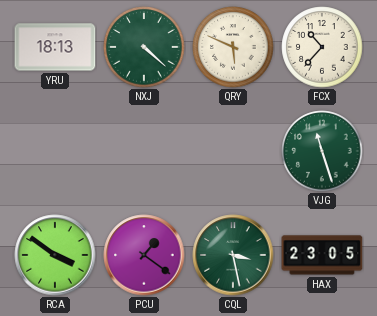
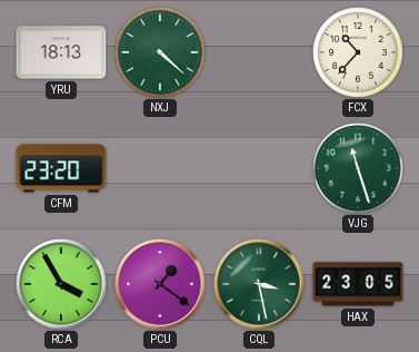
QRY: 5:49 -> none (233, 47)
CFM: none -> 23:20 (61, 168)
RCA: 3:51 -> 3:55 (61, 284)
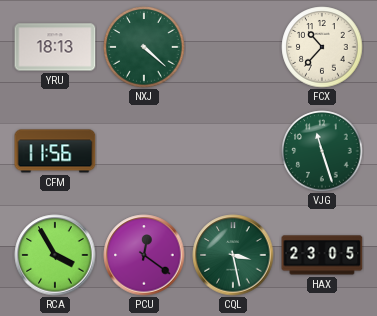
CFM: 23:20 -> 11:56 (55, 151)
PCU: 1:21 -> 12:21 (144, 255)
